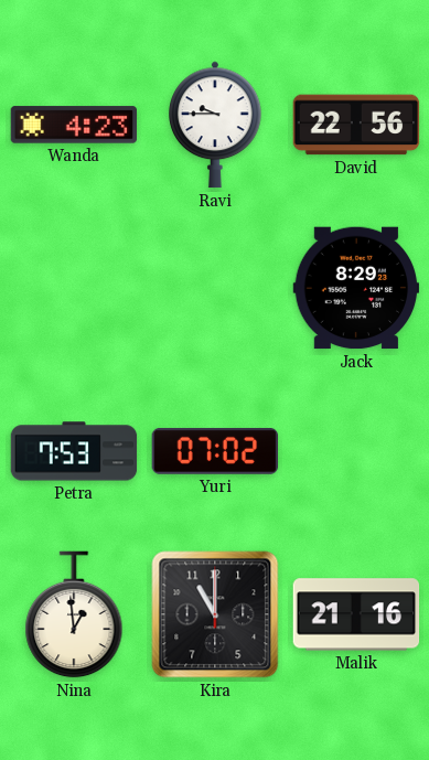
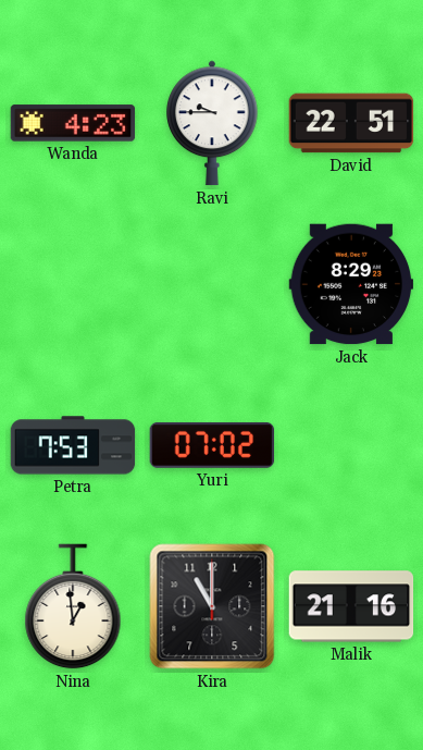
David: 22:56 -> 22:51 (351, 123)
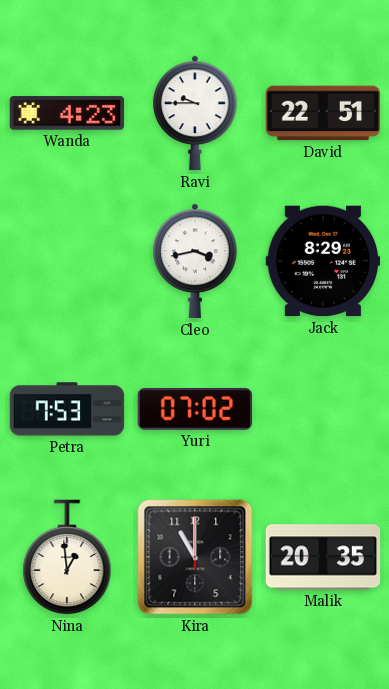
Cleo: none -> 3:43 (196, 261)
Malik: 21:16 -> 20:35 (323, 557)
